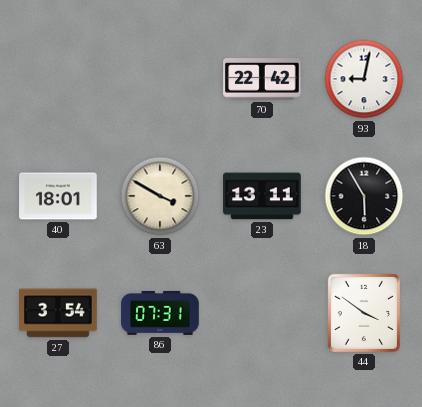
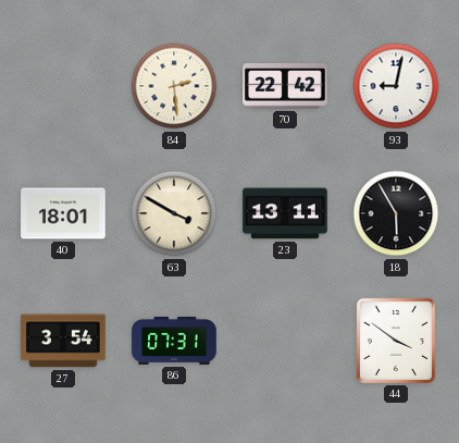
84: none -> 2:29 (174, 86)
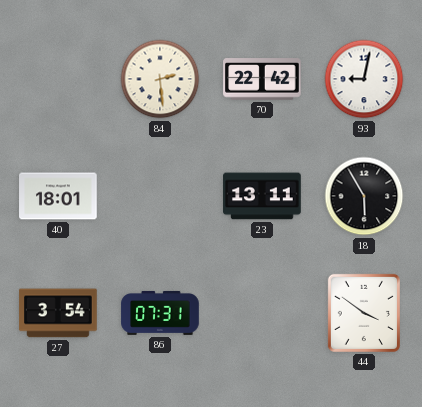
63: 3:50 -> none (174, 213)
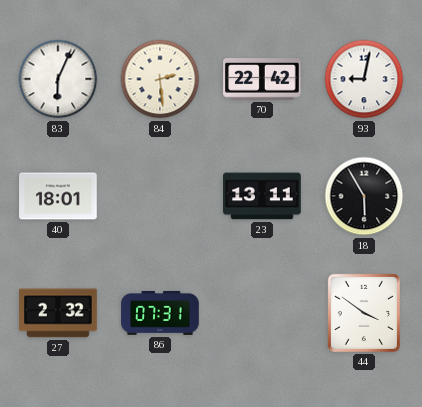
83: none -> 6:04 (58, 79)
27: 3:54 -> 2:32 (58, 313)
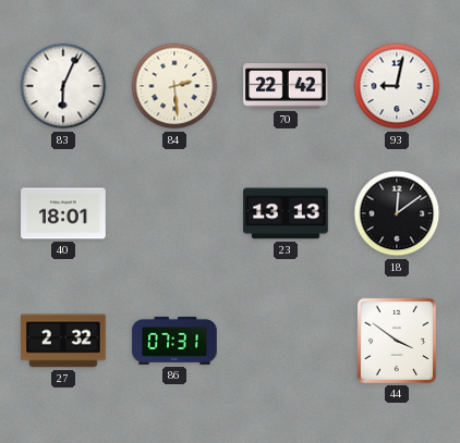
23: 13:11 -> 13:13 (286, 213)
18: 5:55 -> 12:09 (397, 213)
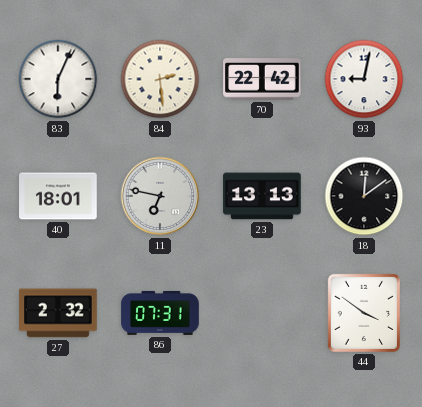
11: none -> 6:47 (160, 196)
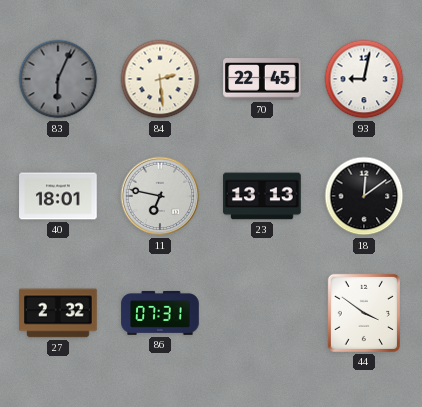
83 dial: white -> grey (58, 79)
70: 22:42 -> 22:45 (262, 79)
